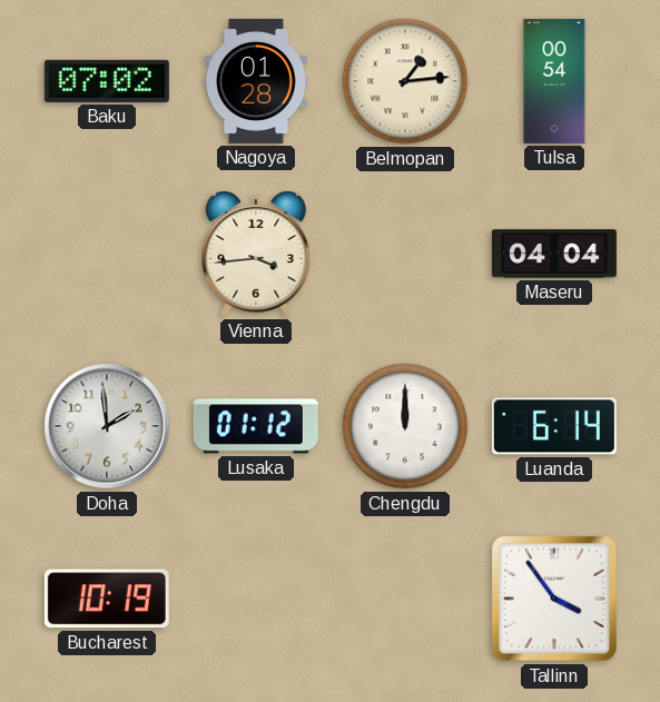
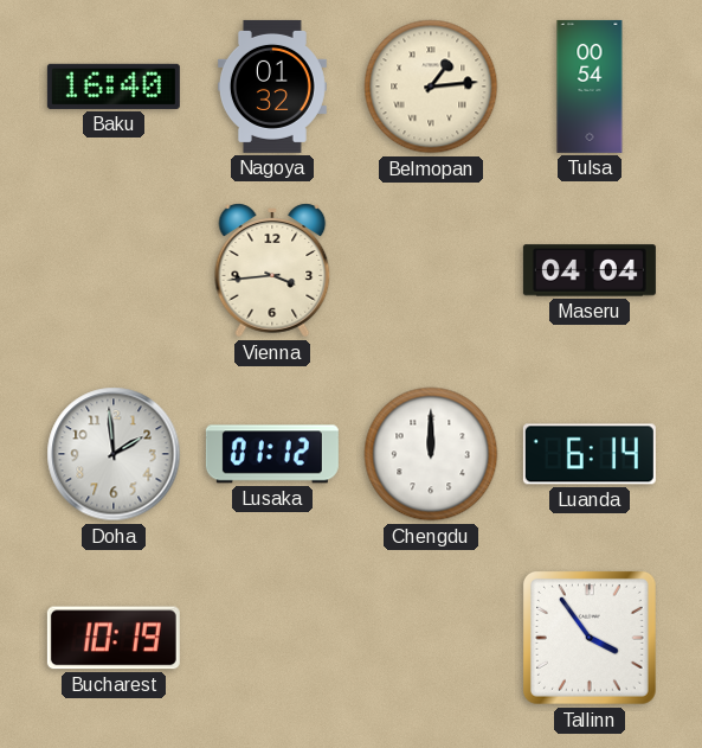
Baku: 07:02 -> 16:40 (114, 87)
Nagoya: 01:28 -> 01:32 (272, 87)
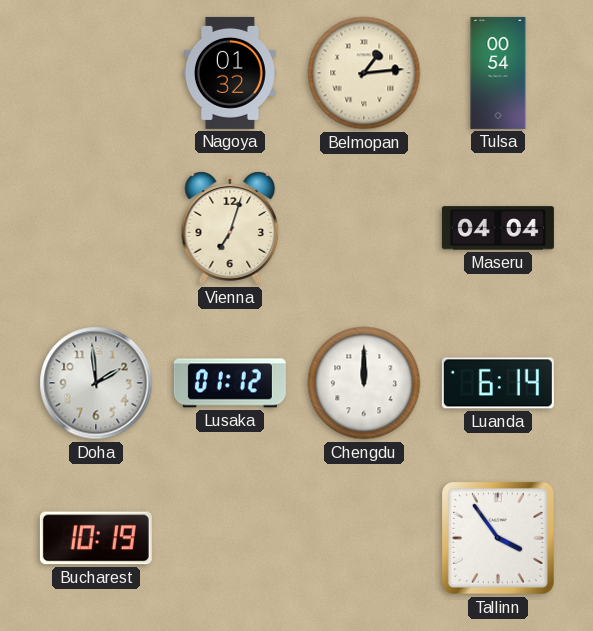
Baku: 16:40 -> none (114, 87)
Vienna: 3:44 -> 7:03 (230, 228)
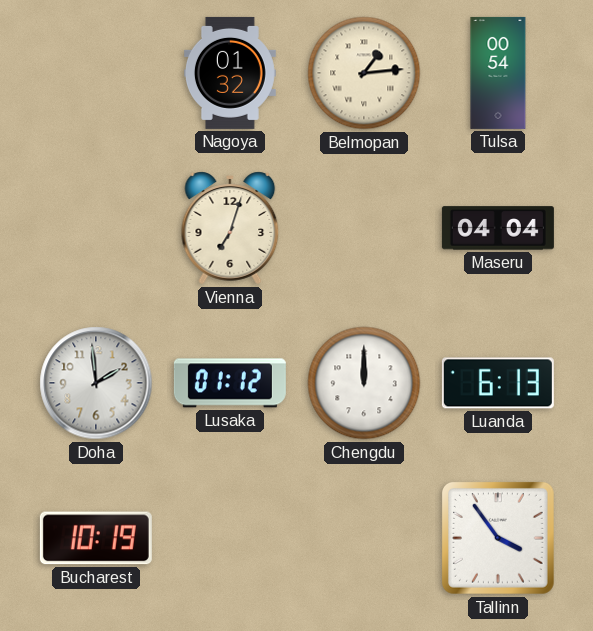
Luanda: 6:14 -> 6:13 (498, 383)
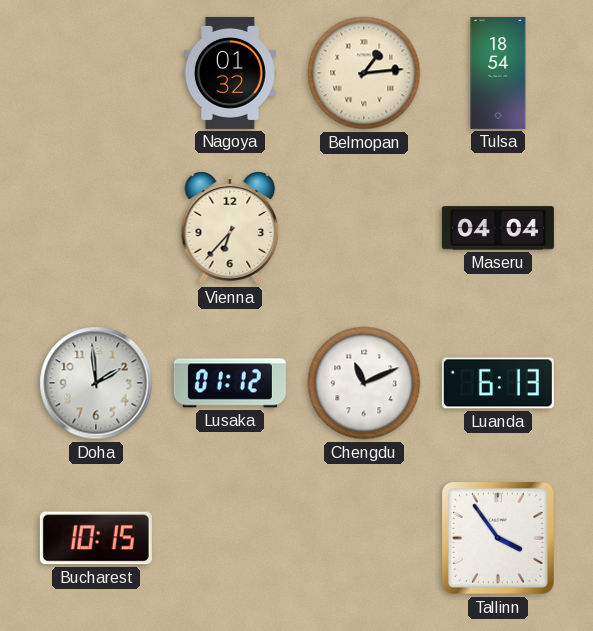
Tulsa: 00:54 -> 18:54 (498, 73)
Vienna: 7:03 -> 6:37 (230, 228)
Chengdu: 12:00 -> 11:11 (364, 383)
Bucharest: 10:19 -> 10:15 (96, 538)
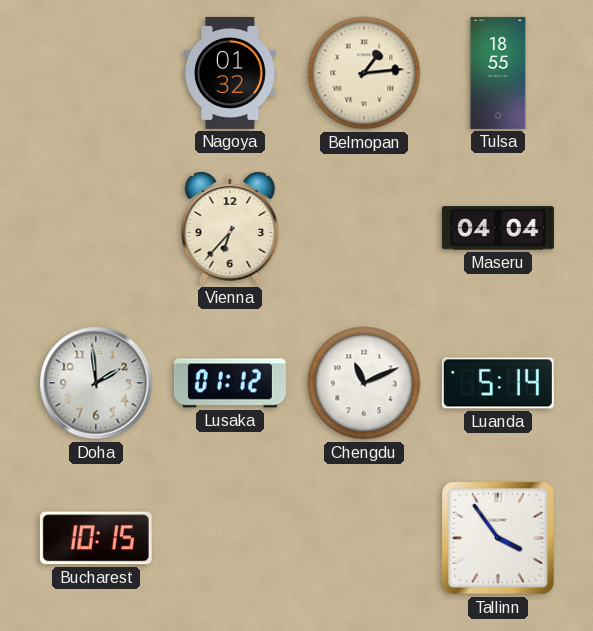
Tulsa: 18:54 -> 18:55 (498, 73)
Luanda: 6:13 -> 5:14 (498, 383)
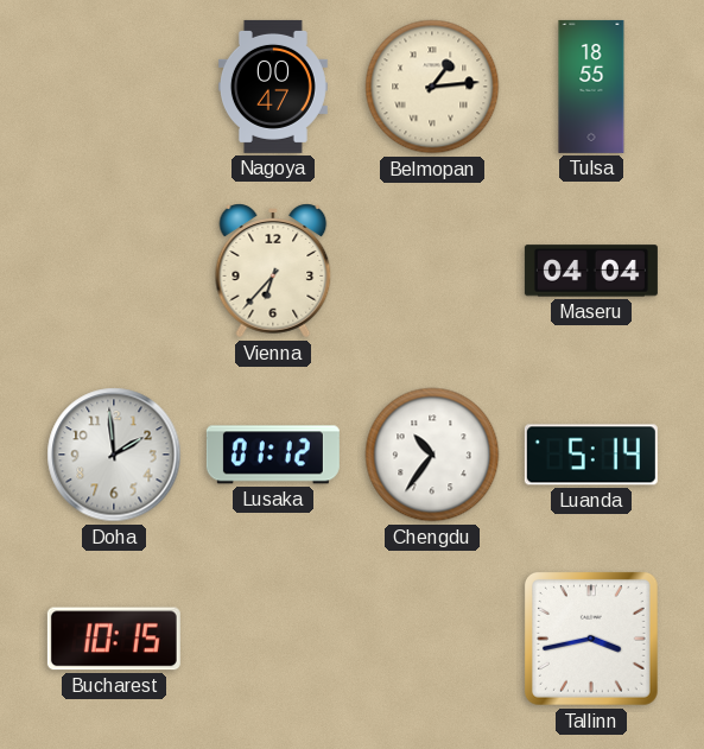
Nagoya: 01:32 -> 00:47 (273, 87)
Chengdu: 11:11 -> 10:36 (432, 455)
Tallinn: 3:54 -> 3:43 (592, 640)
